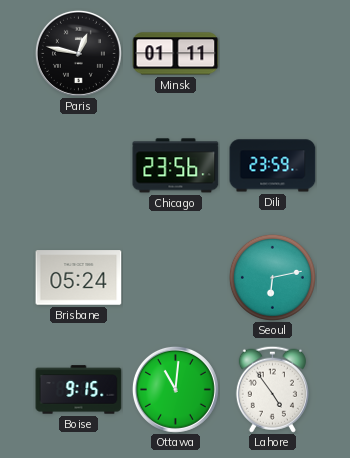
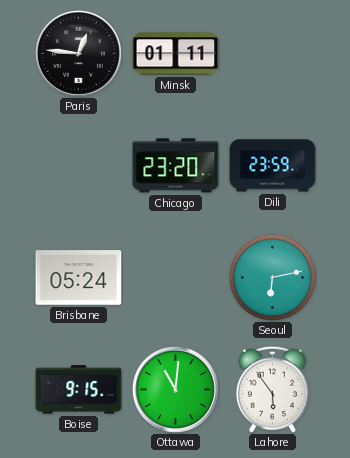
Paris: 12:47 -> 12:46 (78, 53)
Chicago: 23:56 -> 23:20 (176, 166)
Lahore: 4:54 -> 5:54 (272, 389)
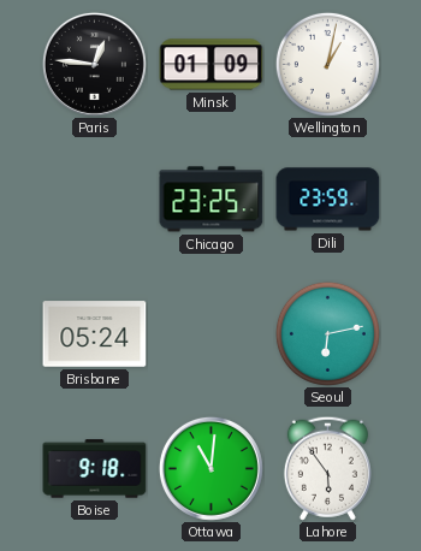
Minsk: 01:11 -> 01:09 (212, 65)
Wellington: none -> 1:02 (327, 64)
Chicago: 23:20 -> 23:25 (212, 200)
Boise: 9:15 -> 9:18 (95, 469)
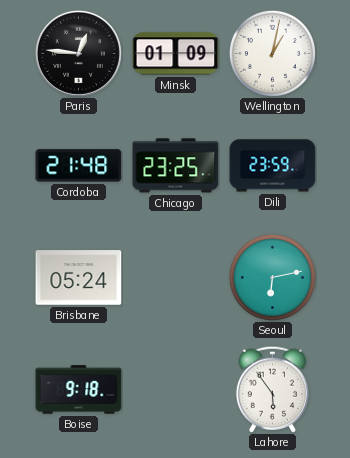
Cordoba: none -> 21:48 (79, 166)
Ottawa: 11:01 -> none (210, 468)
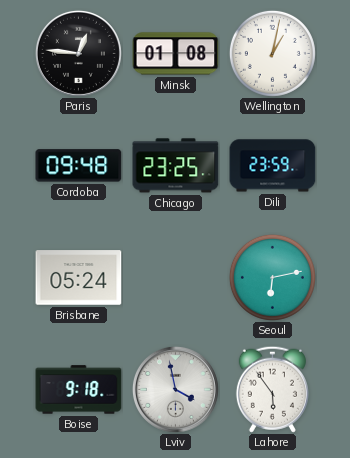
Minsk: 01:09 -> 01:08 (176, 54)
Cordoba: 21:48 -> 09:48 (79, 166)
Lviv: none -> 3:58 (175, 389)
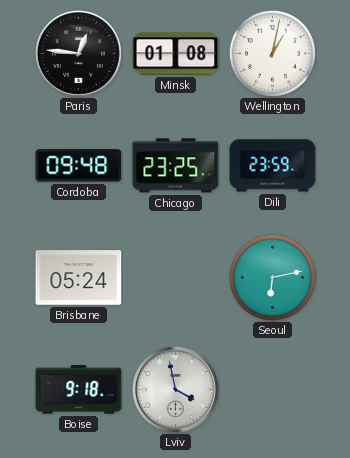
Lahore: 5:54 -> none (272, 389)
